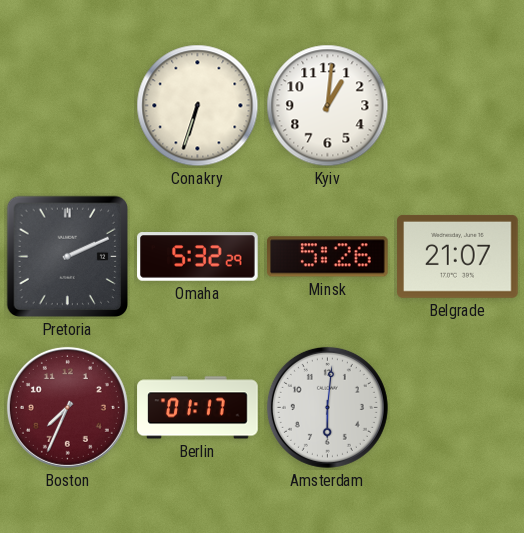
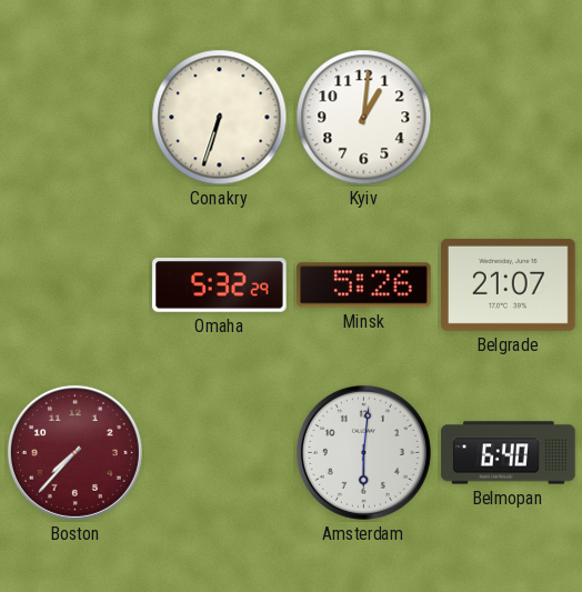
Pretoria: 2:11 -> none (68, 257)
Boston: 7:34 -> 7:37 (74, 452)
Berlin: 01:17 -> none (198, 408)
Belmopan: none -> 6:40 (509, 453)
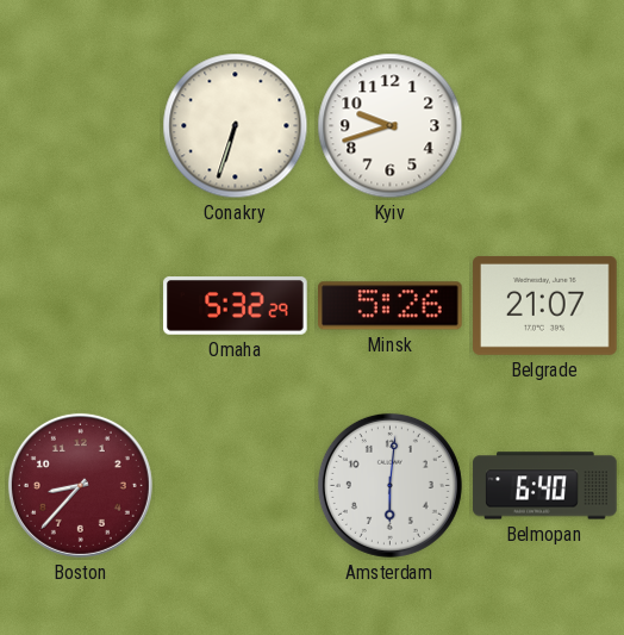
Kyiv: 1:01 -> 9:42 (391, 126)
Boston: 7:37 -> 8:37 (80, 485)
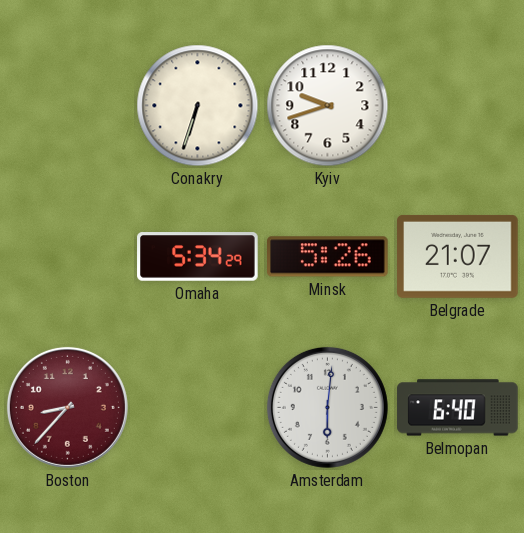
Omaha: 5:32 -> 5:34 (198, 257)
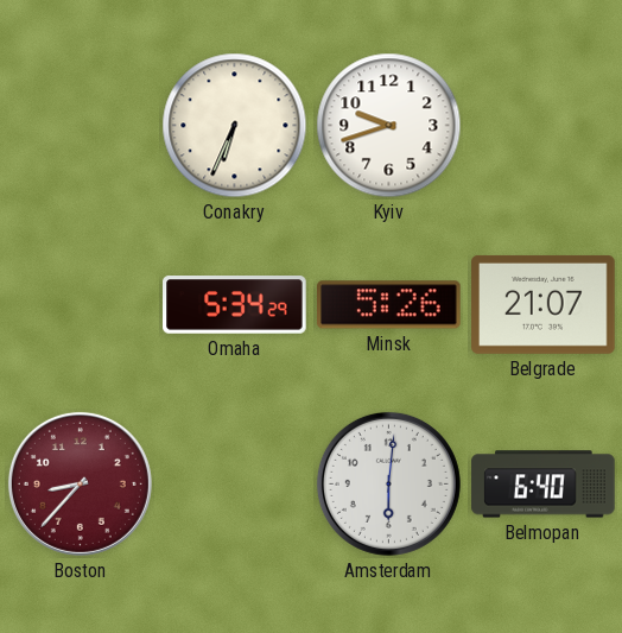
Conakry: 6:33 -> 6:34 (235, 126)
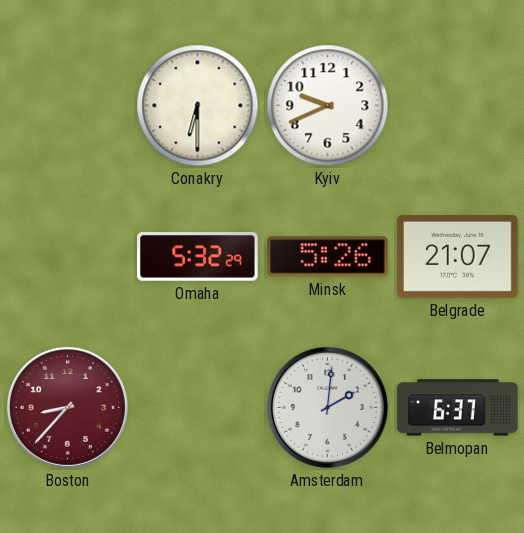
Conakry: 6:34 -> 6:30 (198, 106)
Kyiv: 9:42 -> 9:41 (328, 106)
Omaha: 5:34 -> 5:32 (198, 257)
Amsterdam: 6:01 -> 2:01 (327, 407)
Belmopan: 6:40 -> 6:37 (458, 408)
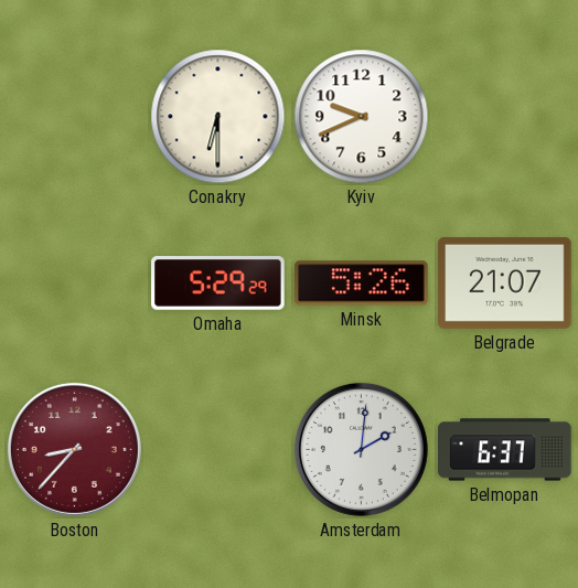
Omaha: 5:32 -> 5:29 (218, 284)
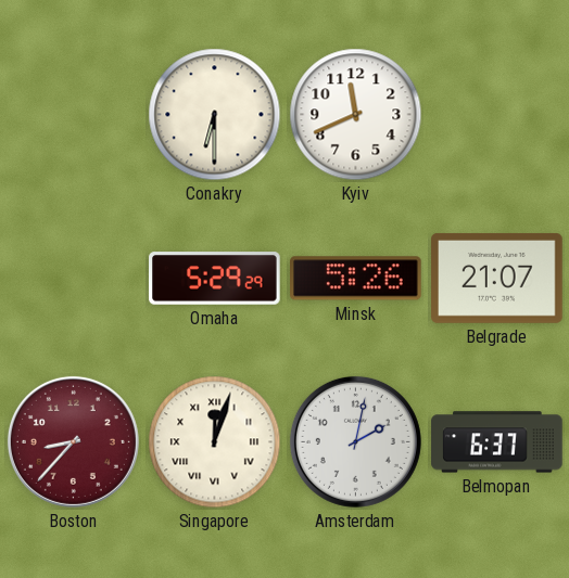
Kyiv: 9:41 -> 11:41 (356, 115)
Singapore: none -> 12:03 (215, 442)
Amsterdam: 2:01 -> 2:02 (355, 441)
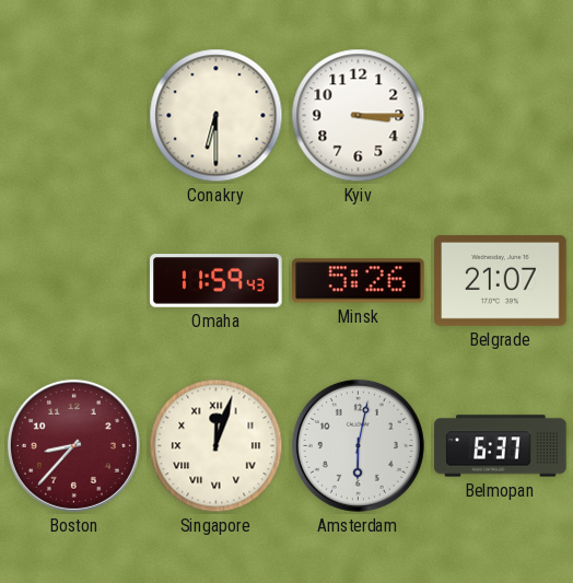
Kyiv: 11:41 -> 3:15 (359, 116)
Omaha: 5:29 -> 11:59 (217, 281)
Amsterdam: 2:02 -> 6:02 (358, 445)
